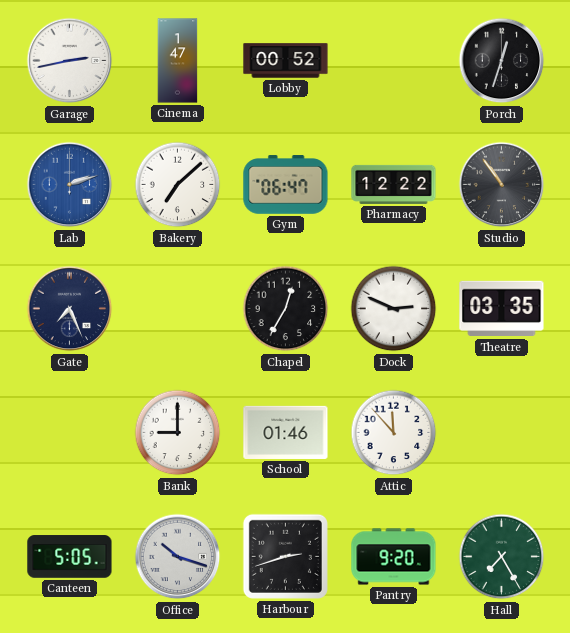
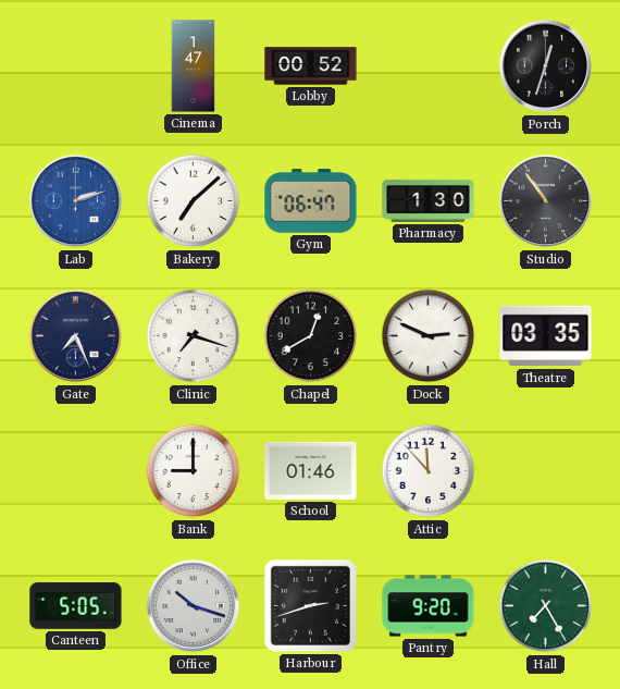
Garage: 2:43 -> none (70, 61)
Pharmacy: 12:22 -> 1:30 (429, 200)
Clinic: none -> 7:18 (194, 336)
Chapel: 12:35 -> 12:40 (311, 336)
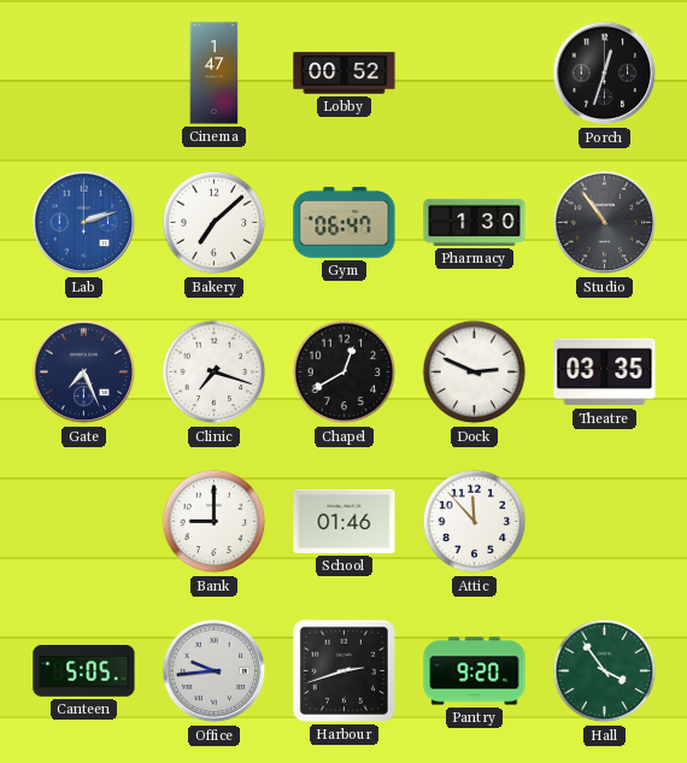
Office: 10:18 -> 9:44 (215, 671)
Hall: 7:25 -> 3:54 (605, 671)
